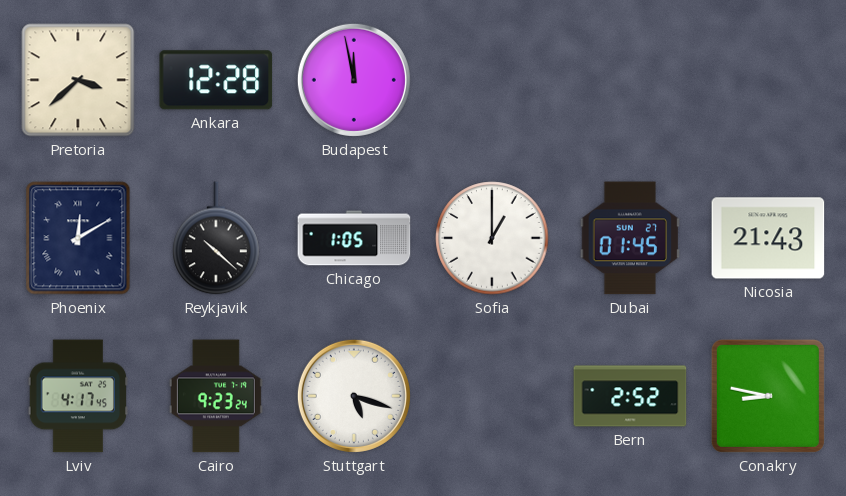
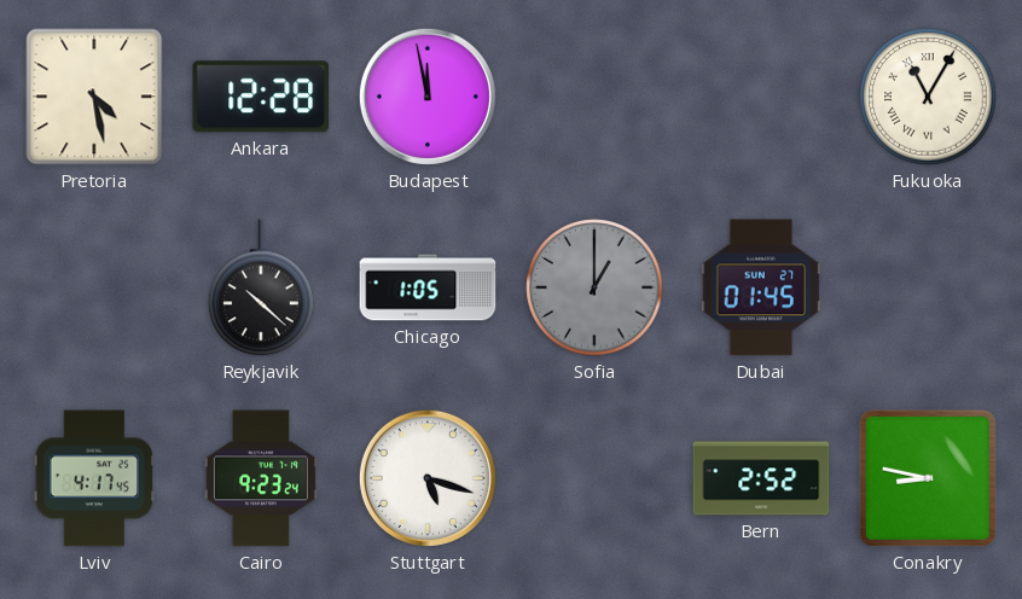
Pretoria: 3:38 -> 4:28 (94, 97)
Fukuoka: none -> 11:05 (928, 97)
Phoenix: 12:10 -> none (78, 238)
Sofia dial: white -> grey (594, 287)
Nicosia: 21:43 -> none (768, 238)
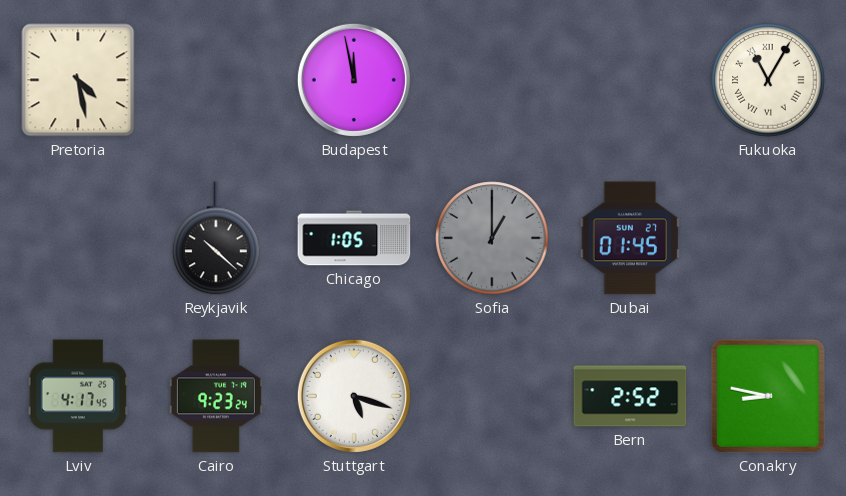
Ankara: 12:28 -> none (261, 97)
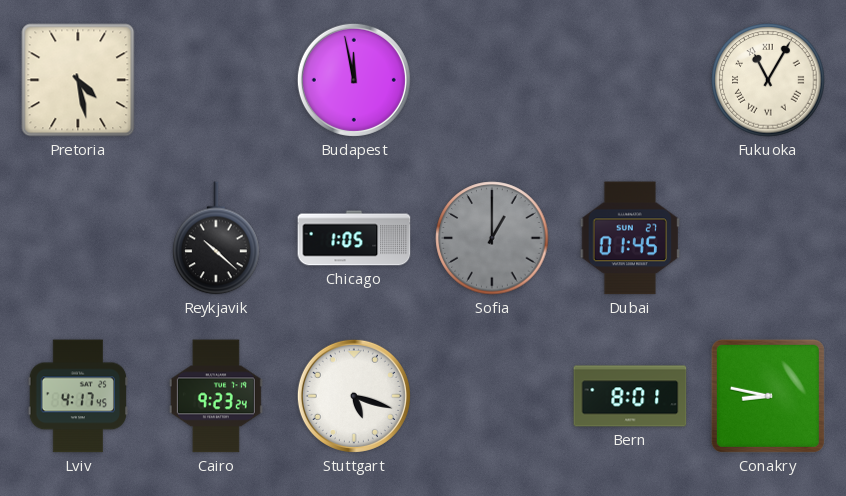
Bern: 2:52 -> 8:01 (630, 396)
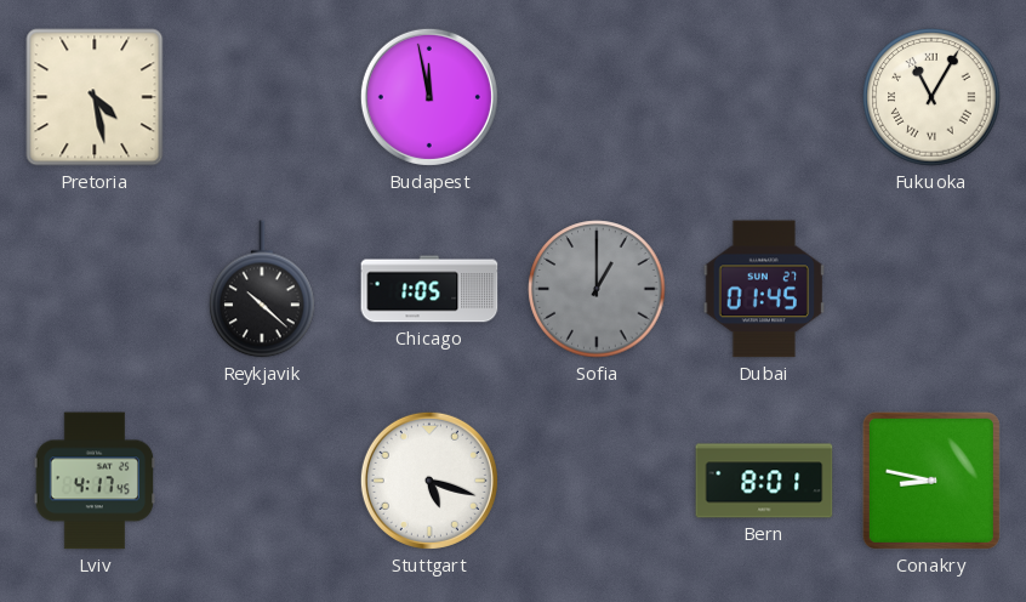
Cairo: 9:23 -> none (216, 396)
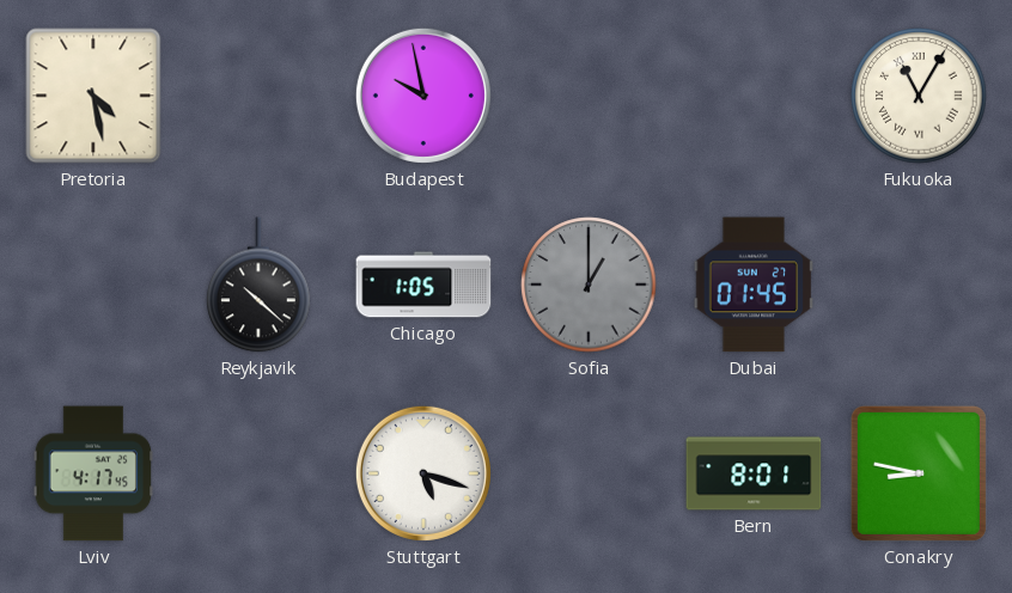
Budapest: 11:58 -> 9:58 (423, 96)
